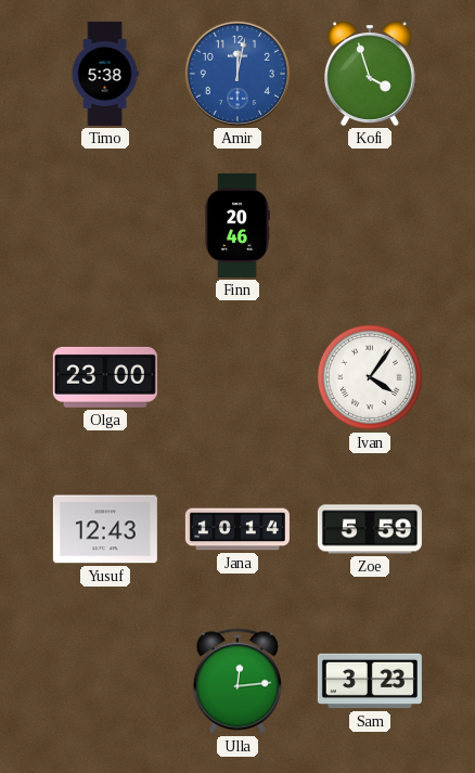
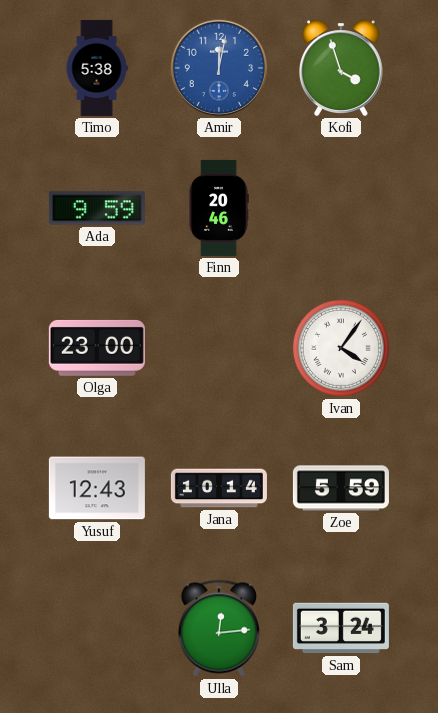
Ada: none -> 9:59 (97, 208)
Sam: 3:23 -> 3:24 (341, 628)
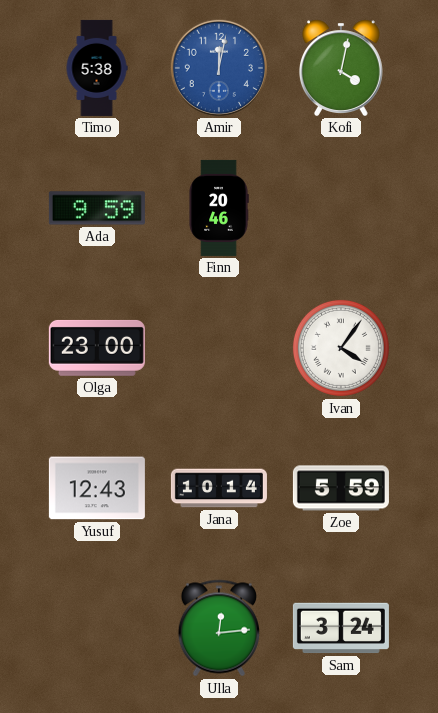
Kofi: 3:57 -> 4:02 (341, 68)
